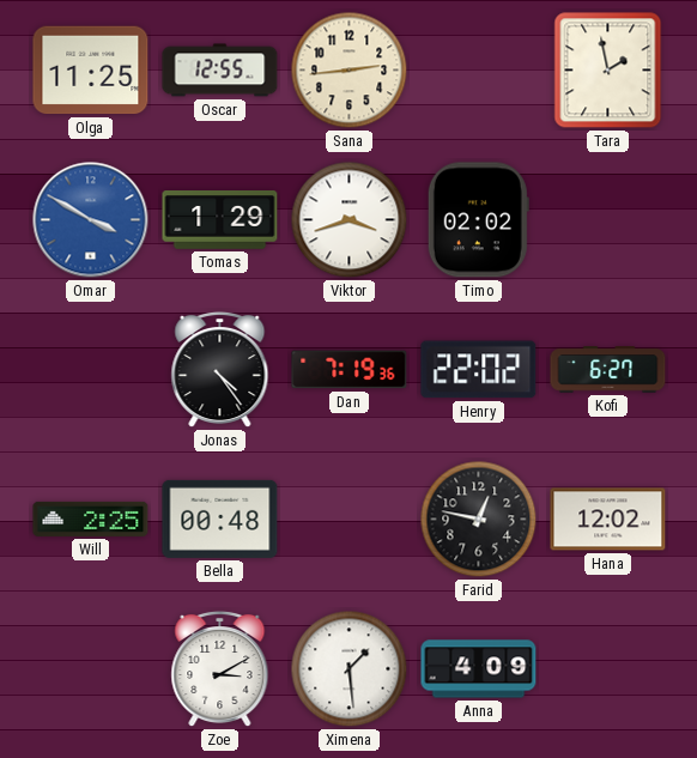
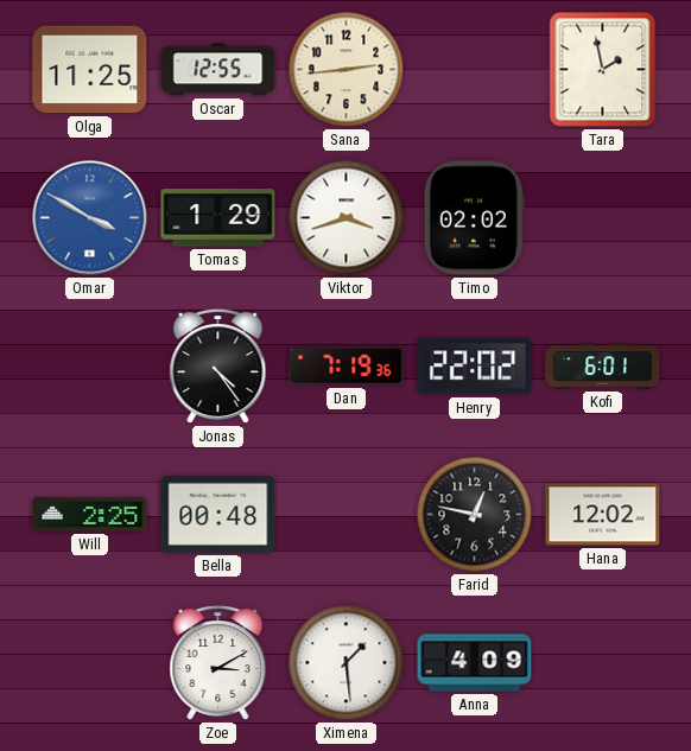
Kofi: 6:27 -> 6:01 (603, 367)
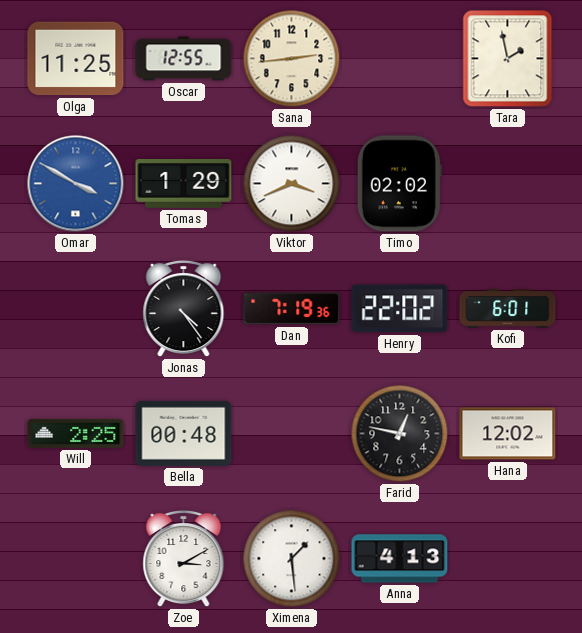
Viktor: 3:42 -> 3:41 (292, 184)
Anna: 4:09 -> 4:13 (400, 559)
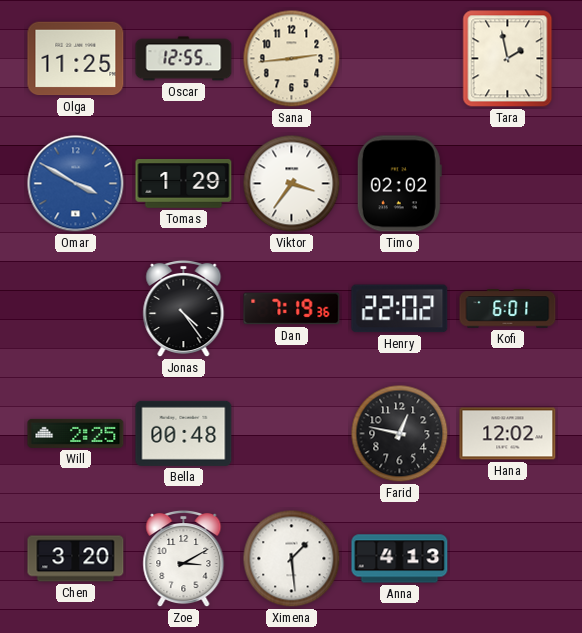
Viktor: 3:41 -> 3:36 (292, 184)
Chen: none -> 3:20 (76, 559)
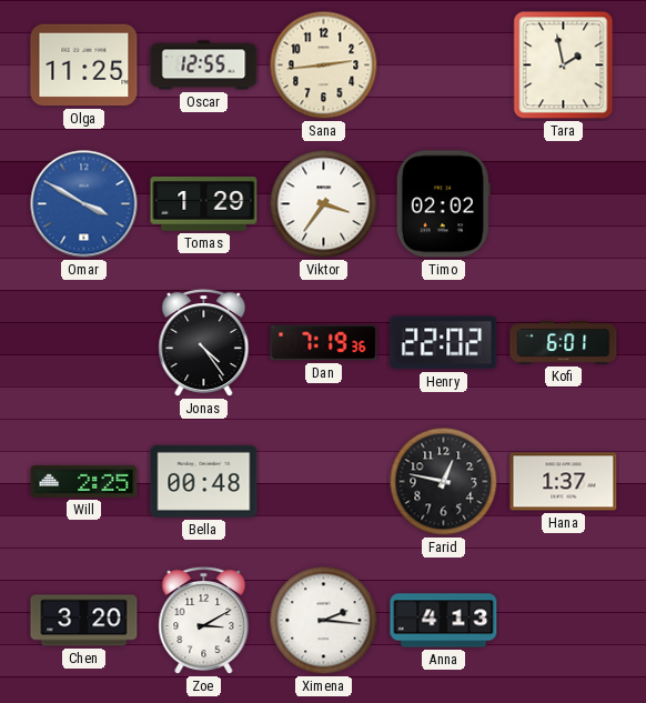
Hana: 12:02 -> 1:37 (564, 482)
Ximena: 1:29 -> 2:16 (324, 621)
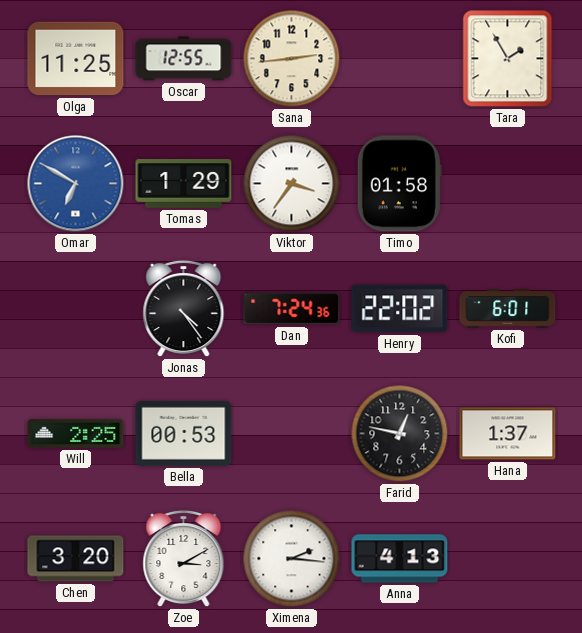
Tara: 1:58 -> 1:55 (508, 59)
Omar: 3:50 -> 6:50 (76, 184)
Timo: 02:02 -> 01:58 (399, 184)
Dan: 7:19 -> 7:24 (292, 309)
Bella: 00:48 -> 00:53 (184, 433)
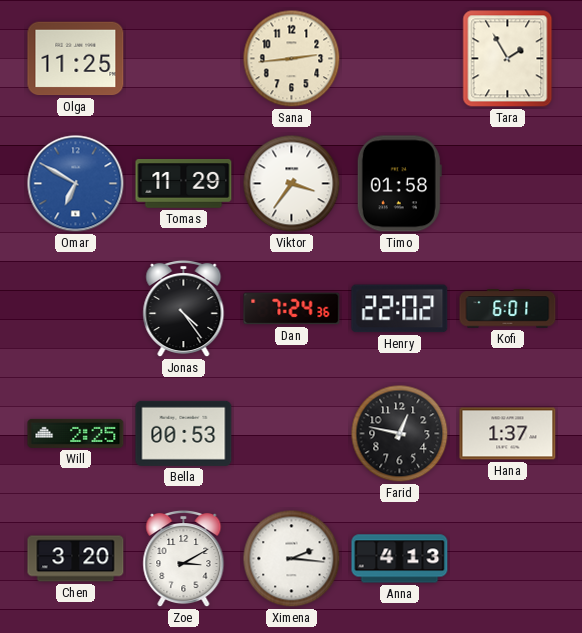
Oscar: 12:55 -> none (184, 59)
Tomas: 1:29 -> 11:29 (184, 184)
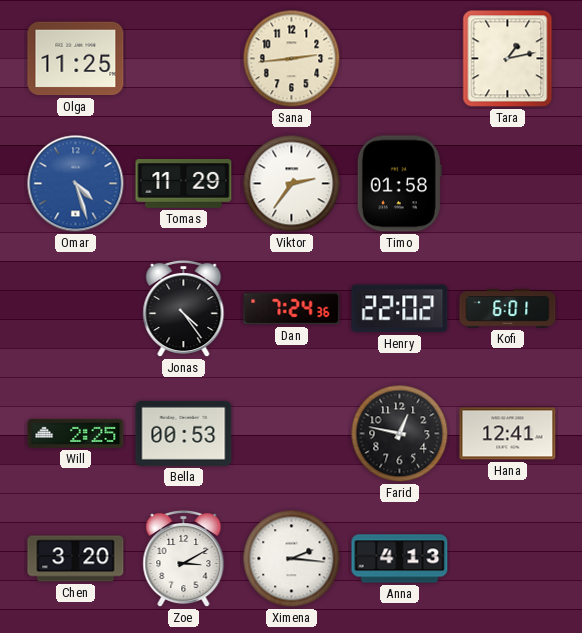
Tara: 1:55 -> 1:13 (508, 59)
Omar: 6:50 -> 4:27 (76, 184)
Viktor: 3:36 -> 2:36 (292, 184)
Hana: 1:37 -> 12:41 (508, 434)
